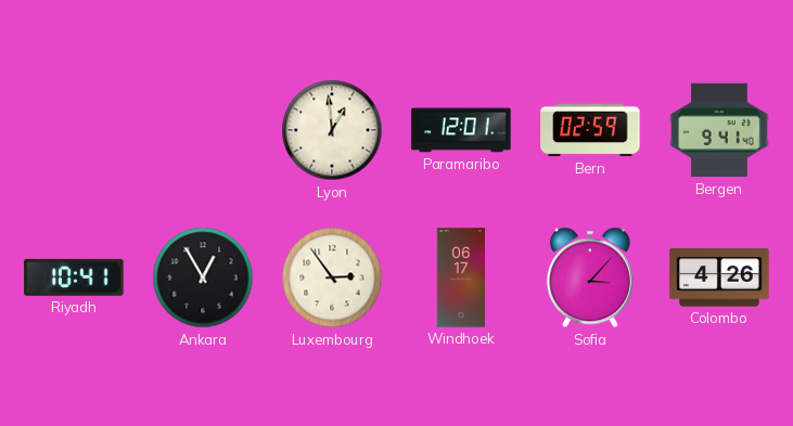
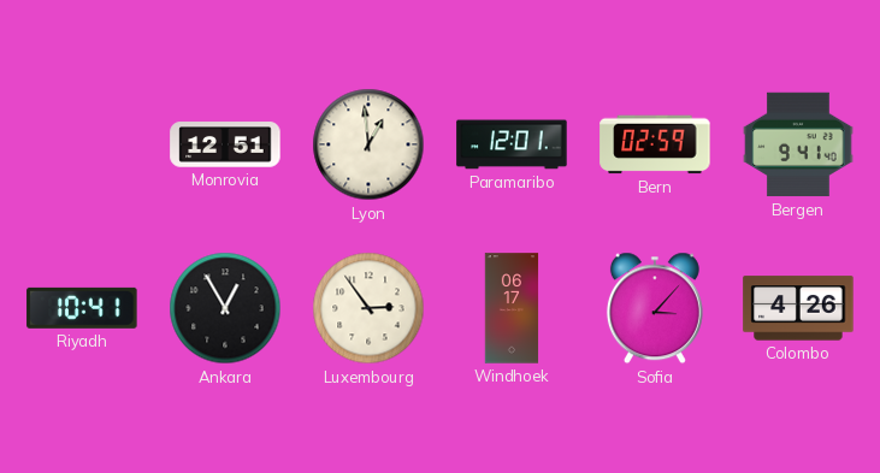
Monrovia: none -> 12:51 (225, 144)
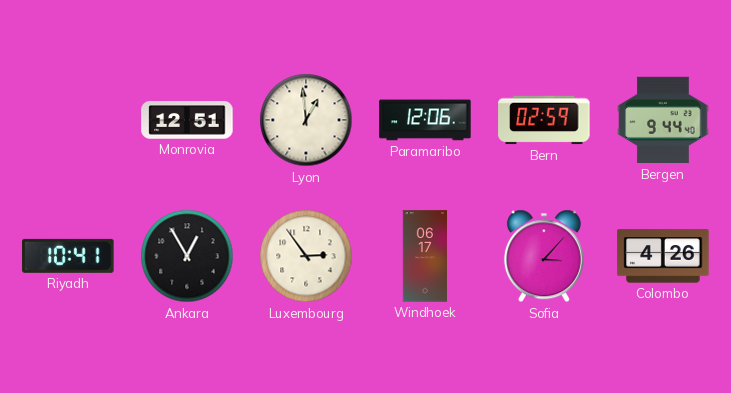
Paramaribo: 12:01 -> 12:06 (425, 120)
Bergen: 9:41 -> 9:44 (663, 120)
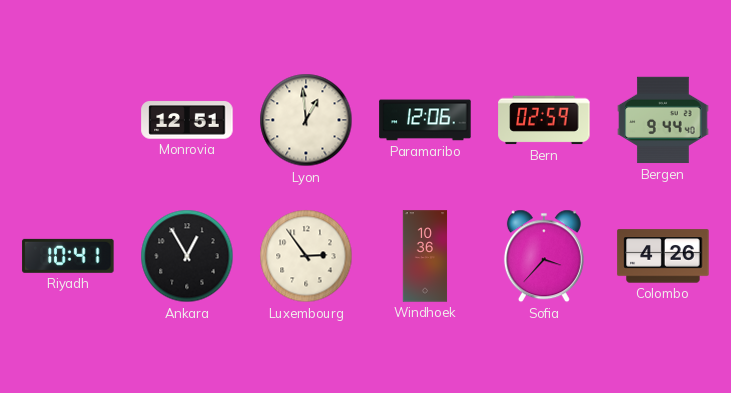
Windhoek: 06:17 -> 10:36 (425, 256)
Sofia: 3:07 -> 3:37 (544, 256)
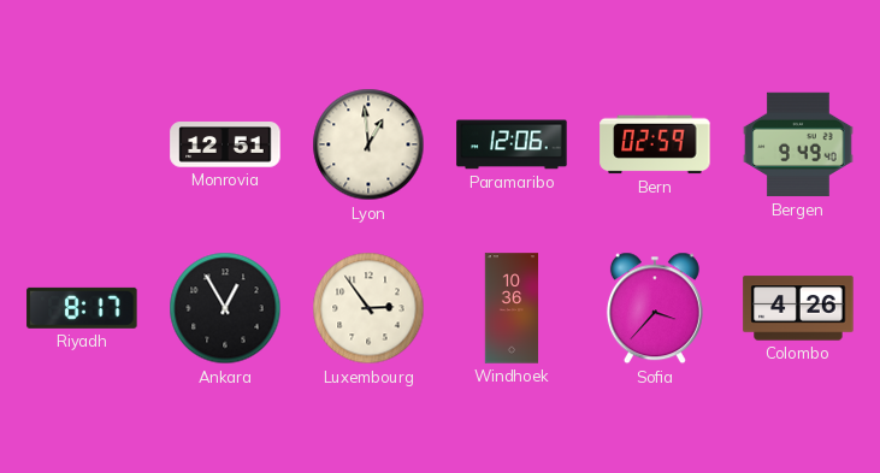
Bergen: 9:44 -> 9:49 (798, 144)
Riyadh: 10:41 -> 8:17 (82, 308)
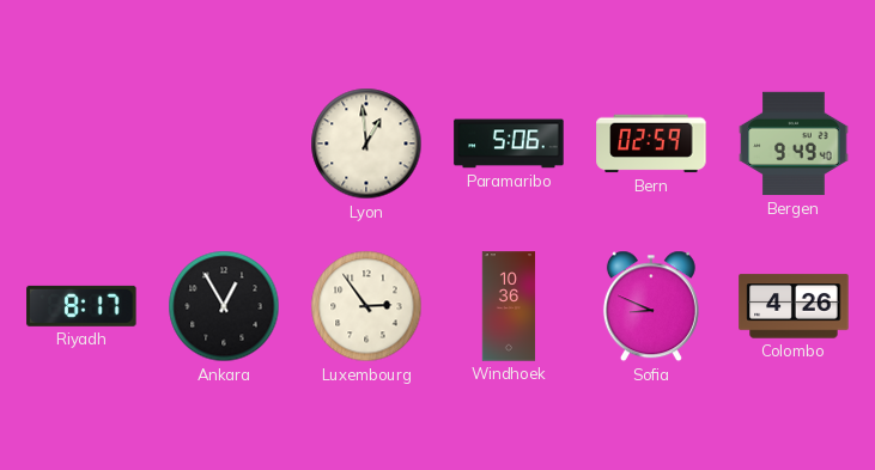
Monrovia: 12:51 -> none (225, 144)
Paramaribo: 12:06 -> 5:06 (509, 144)
Sofia: 3:37 -> 8:49 (651, 306)
